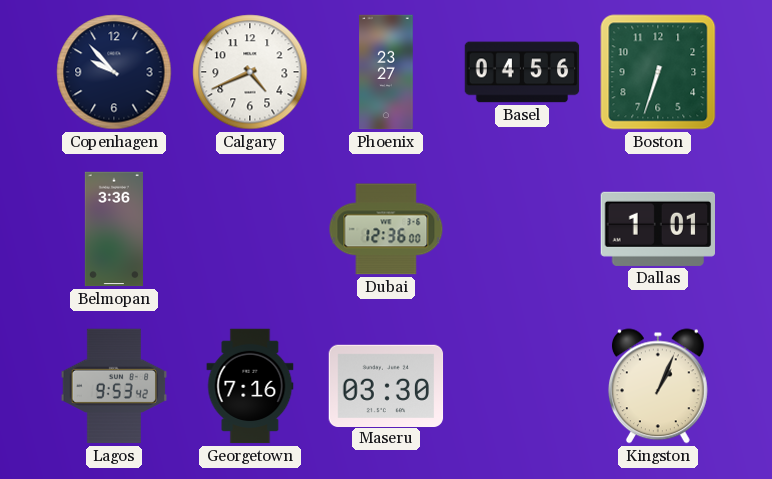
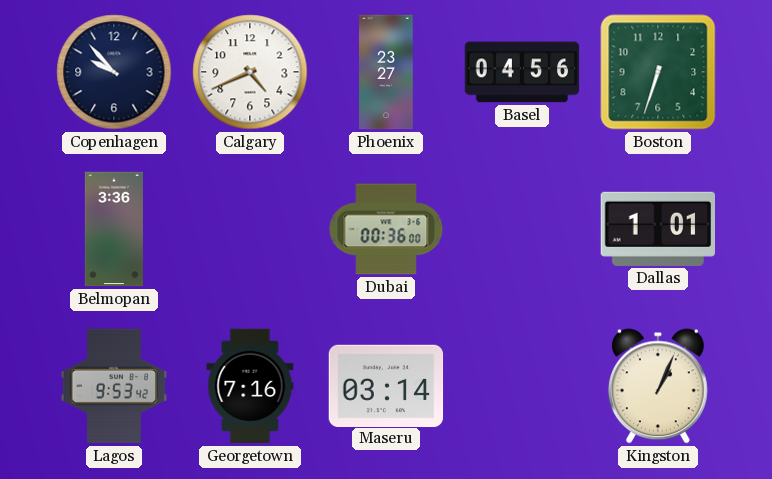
Dubai: 12:36 -> 00:36 (386, 229)
Maseru: 03:30 -> 03:14 (386, 385)
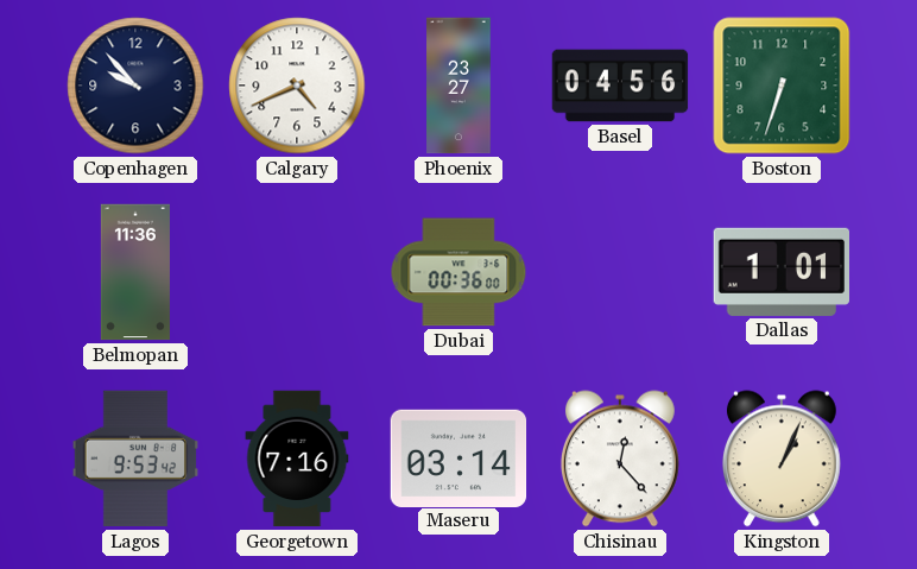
Belmopan: 3:36 -> 11:36 (135, 272)
Chisinau: none -> 12:23 (620, 459)
